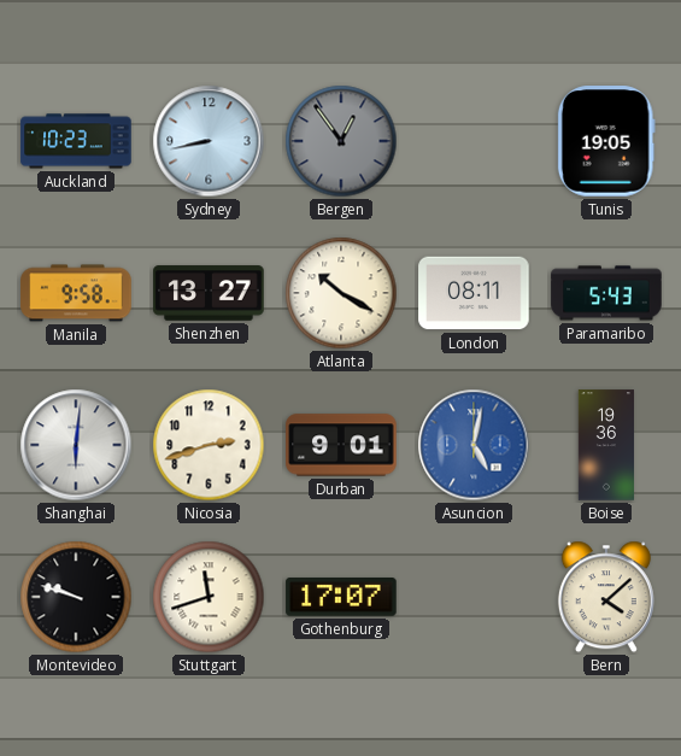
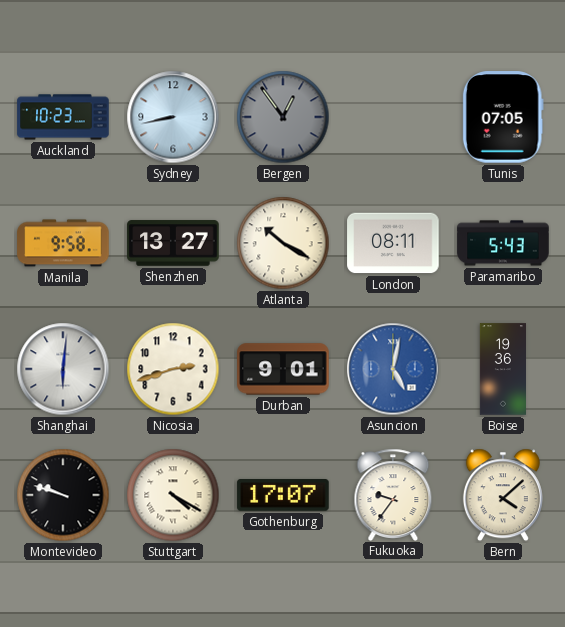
Tunis: 19:05 -> 07:05 (503, 117)
Stuttgart: 11:42 -> 4:20 (173, 495)
Fukuoka: none -> 9:36 (393, 494)
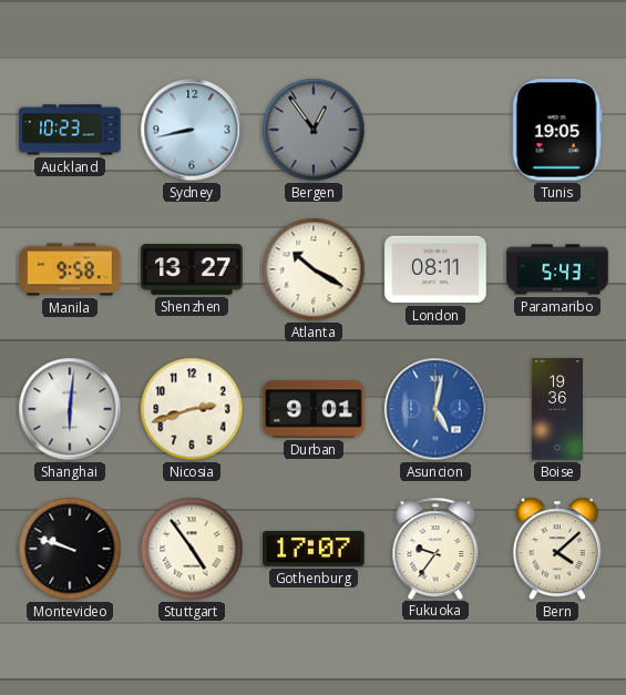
Tunis: 07:05 -> 19:05 (557, 130)
Stuttgart: 4:20 -> 4:54 (192, 549)
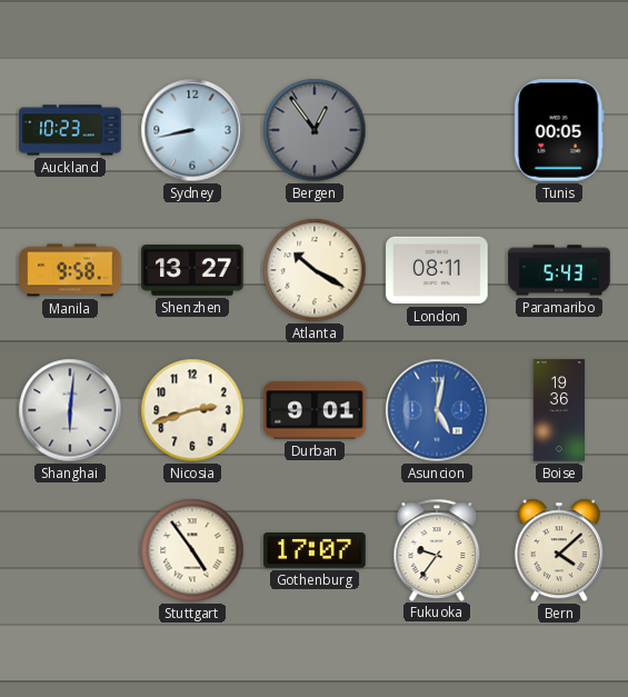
Tunis: 19:05 -> 00:05 (559, 130)
Montevideo: 9:48 -> none (70, 549)
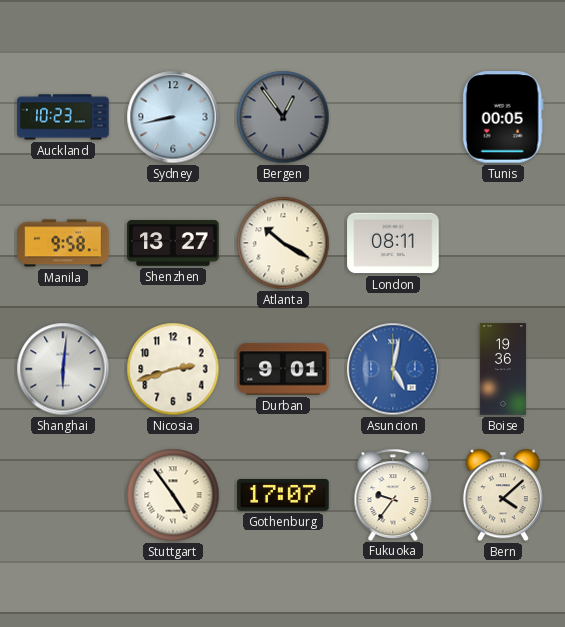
Paramaribo: 5:43 -> none (559, 270)
